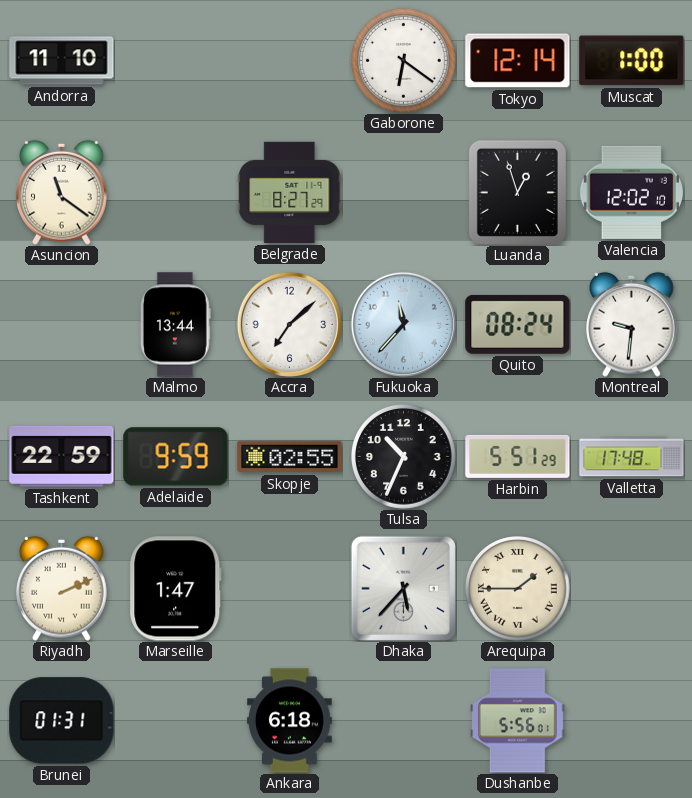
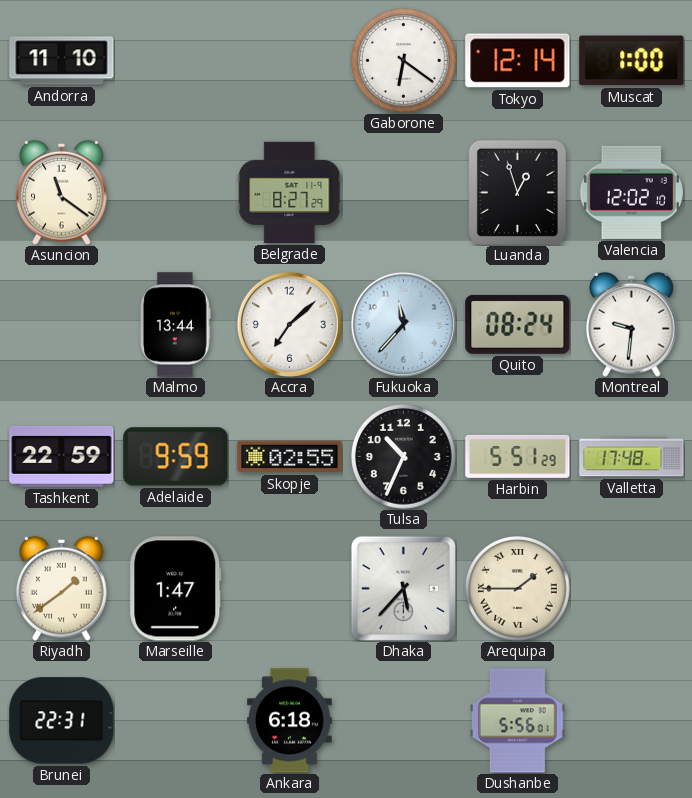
Riyadh: 2:11 -> 1:39 (62, 588)
Brunei: 01:31 -> 22:31 (62, 721)
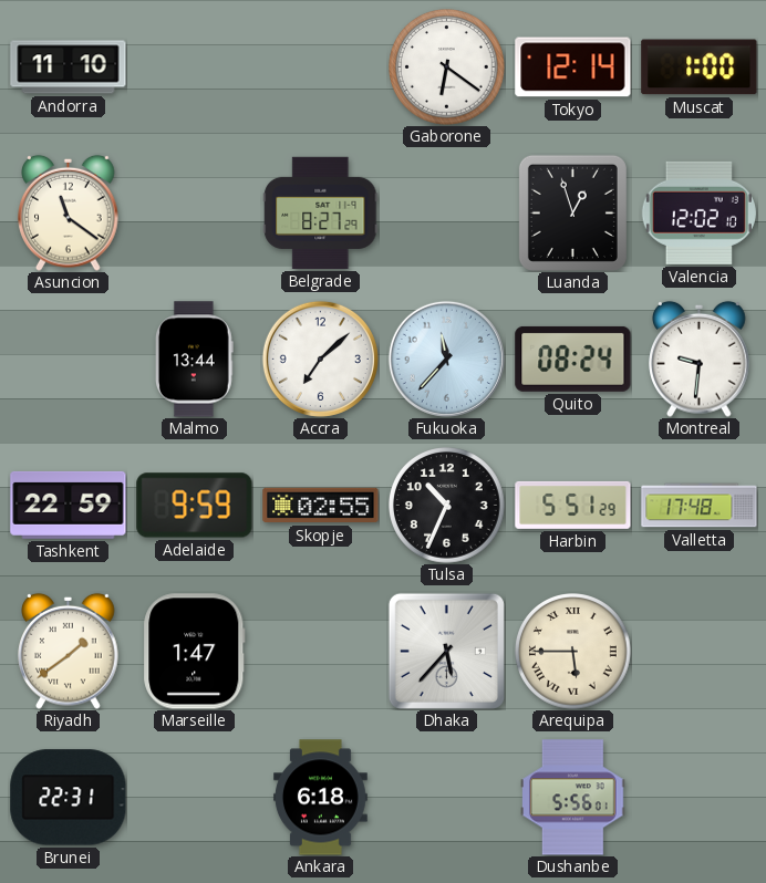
Arequipa: 1:45 -> 5:45 (573, 652)
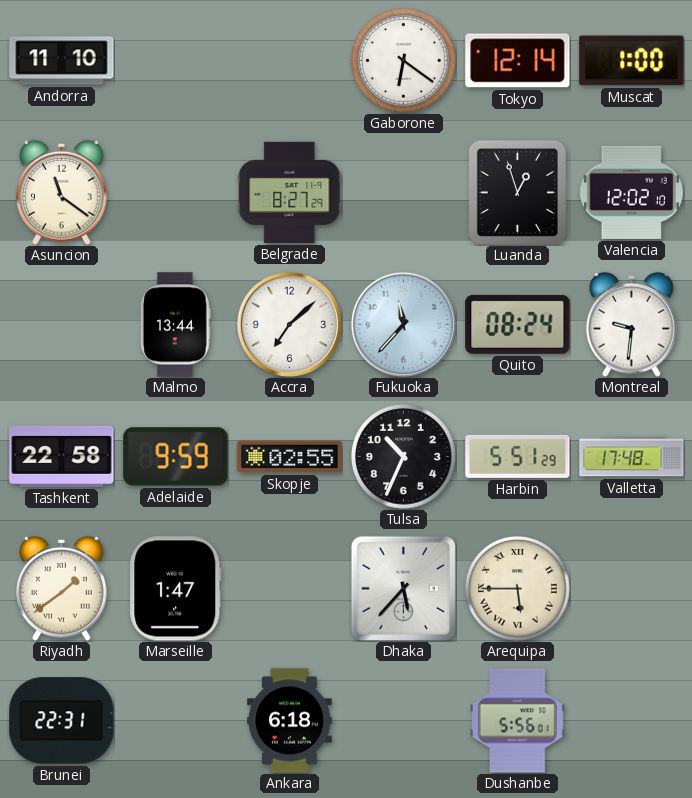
Tashkent: 22:59 -> 22:58 (62, 456)
